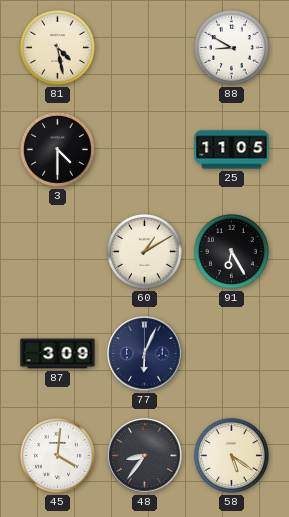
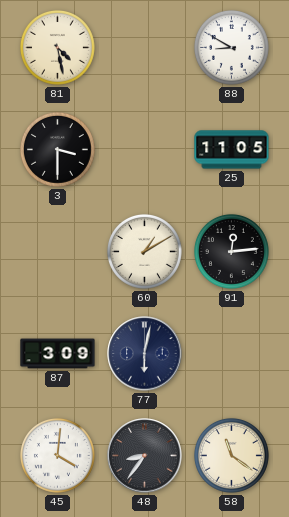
3: 4:30 -> 3:30 (57, 149)
91: 6:25 -> 12:14 (231, 251)
77: 6:04 -> 6:02 (145, 354)
58: 5:21 -> 11:21 (231, 455)
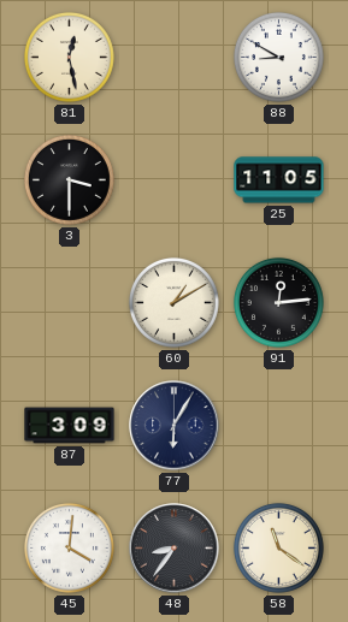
81: 4:28 -> 12:28 (69, 57)
77: 6:02 -> 6:05 (175, 426)
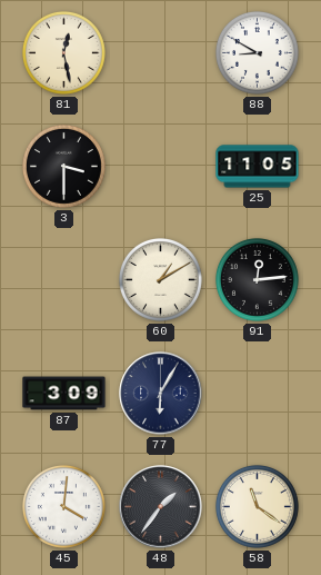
48: 8:36 -> 1:36 (161, 507)
